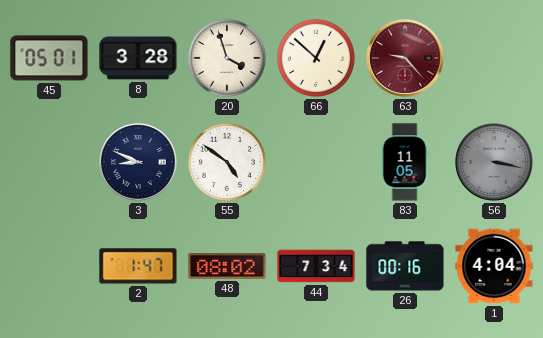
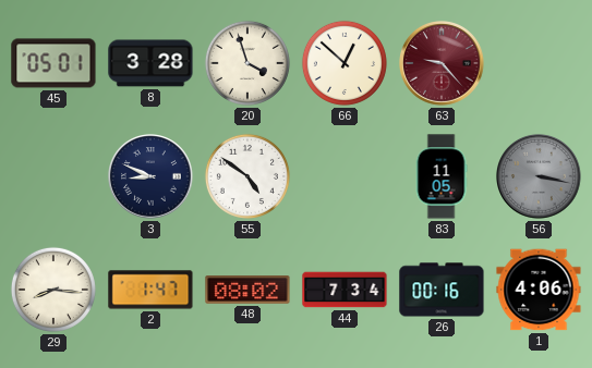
29: none -> 8:16 (53, 290)
1: 4:04 -> 4:06 (539, 290)
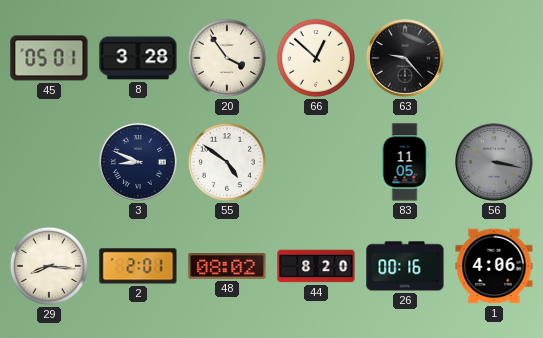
20: 3:57 -> 3:54 (227, 58)
63 dial: burgundy -> black (406, 59)
2: 1:47 -> 2:01 (138, 266)
44: 7:34 -> 8:20 (316, 266)
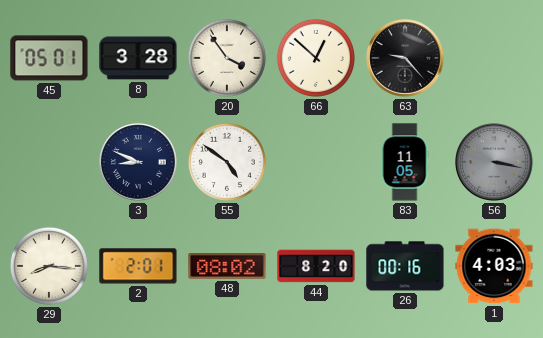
1: 4:06 -> 4:03 (494, 266)
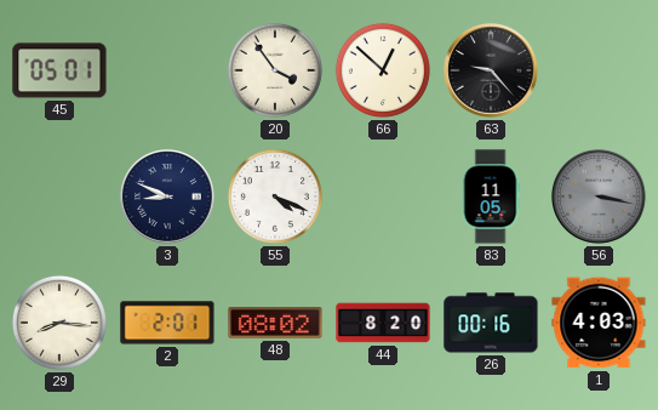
8: 3:28 -> none (138, 58)
55: 4:51 -> 4:19 (275, 197)
